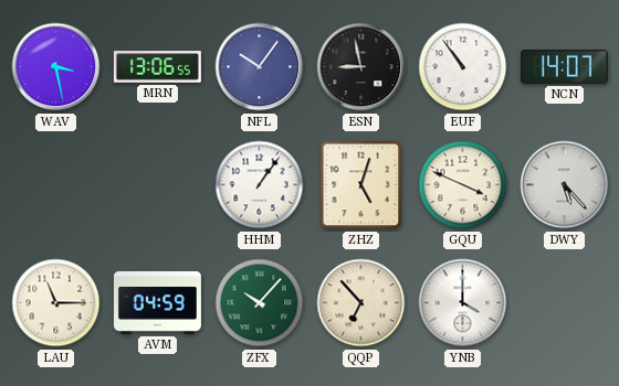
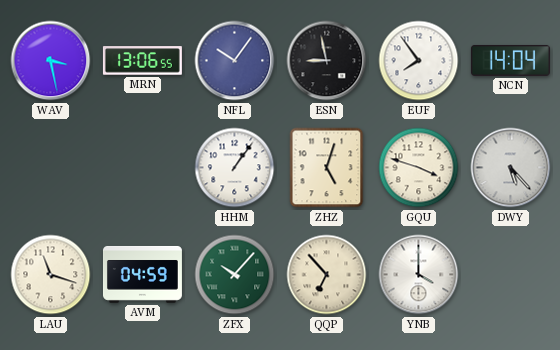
EUF: 10:54 -> 7:54 (419, 61)
NCN: 14:07 -> 14:04 (510, 60)
GQU: 3:49 -> 3:48 (419, 168)
LAU: 11:15 -> 11:18 (51, 275)
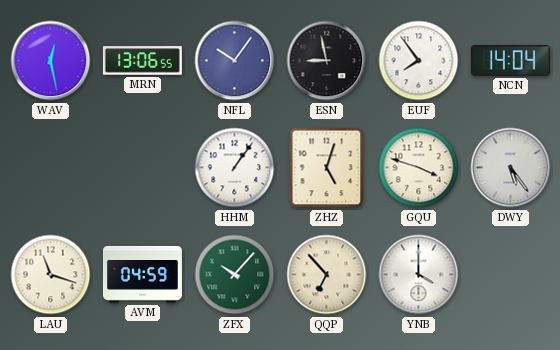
WAV: 3:28 -> 12:28 (51, 61)
DWY: 5:23 -> 5:24 (511, 168)
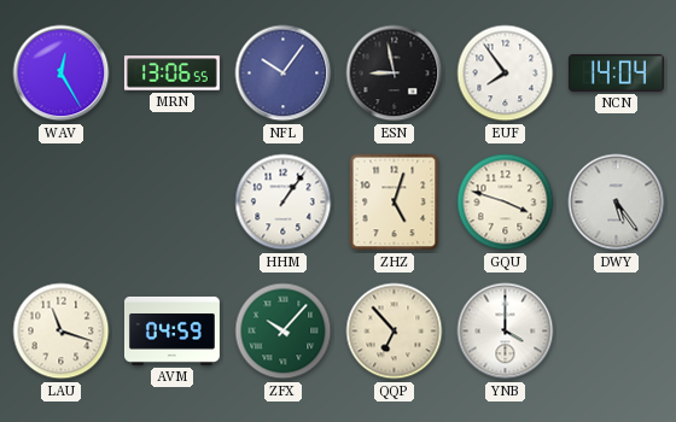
WAV: 12:28 -> 12:25 (62, 74)
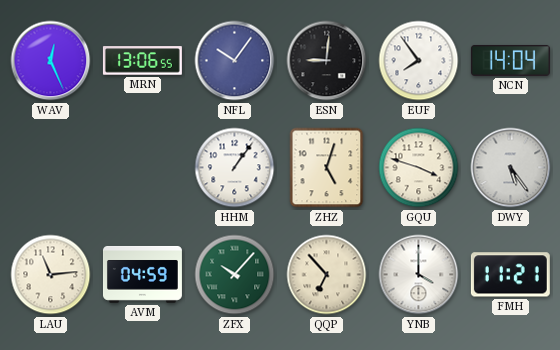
WAV: 12:25 -> 12:26 (51, 61)
ESN: 8:58 -> 9:01 (327, 61)
LAU: 11:18 -> 11:14 (51, 275)
FMH: none -> 11:21 (510, 275)
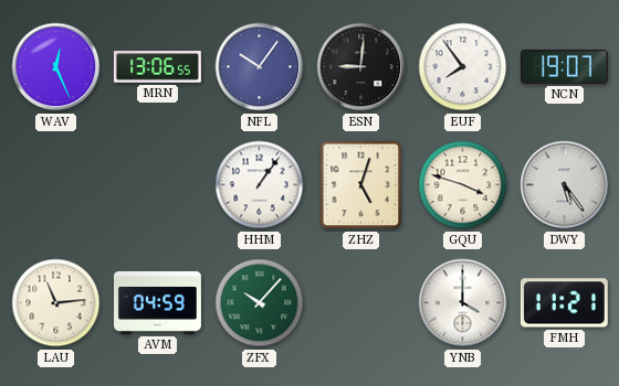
NCN: 14:04 -> 19:07 (564, 66)
QQP: 6:53 -> none (327, 275)
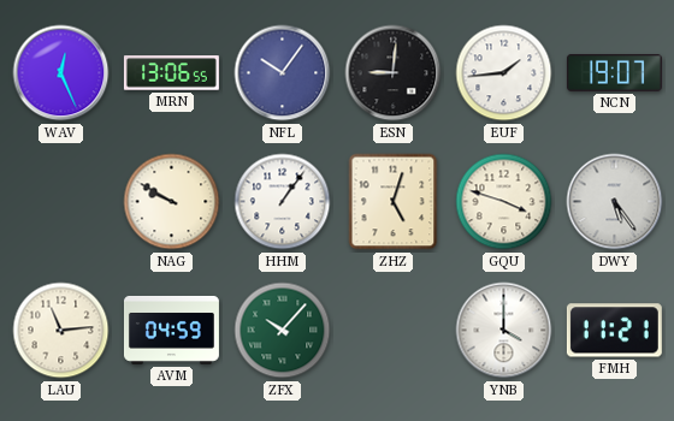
EUF: 7:54 -> 1:44 (504, 73)
NAG: none -> 9:50 (172, 202)
